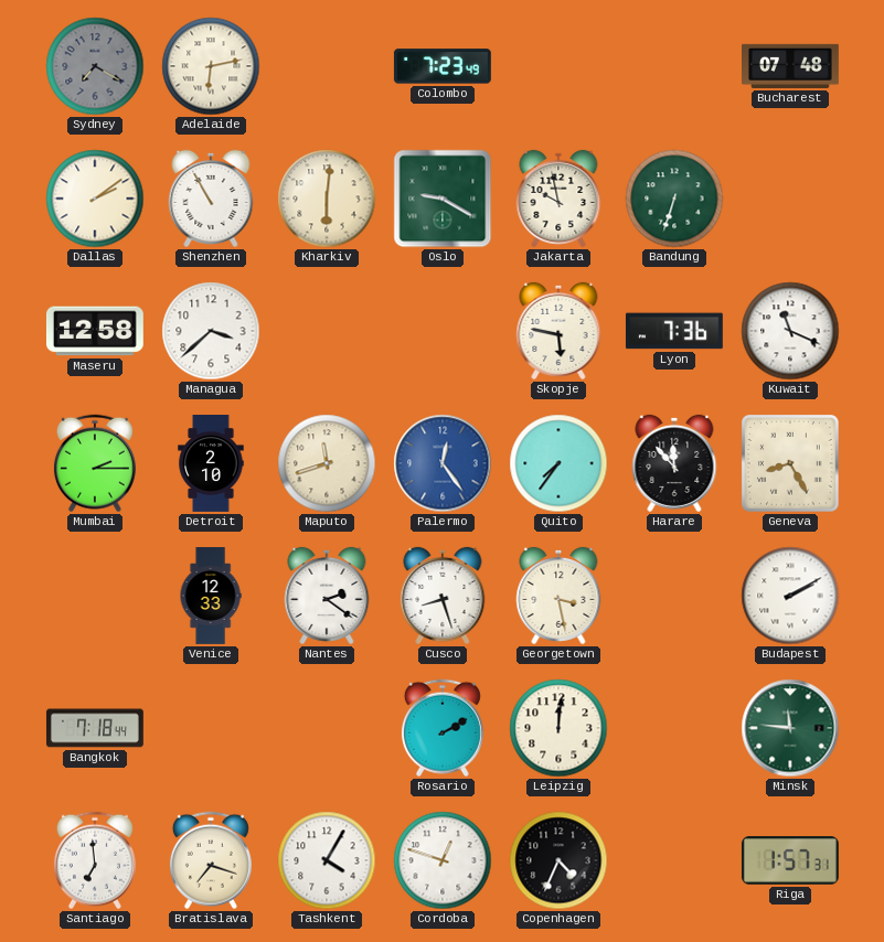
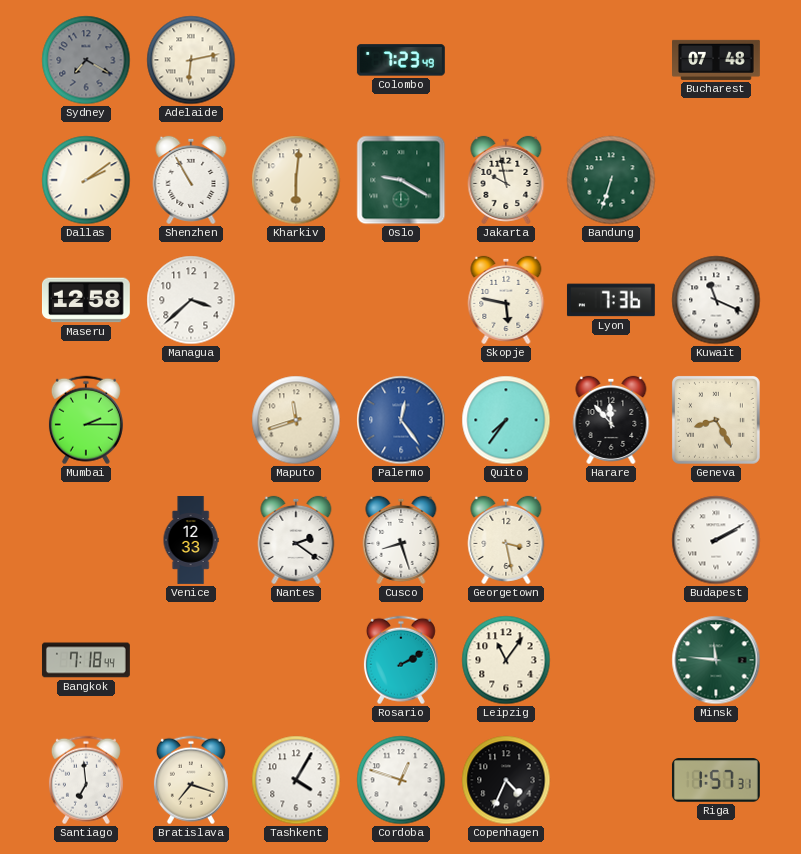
Detroit: 2:10 -> none (211, 464)
Leipzig: 12:01 -> 11:06 (506, 660)
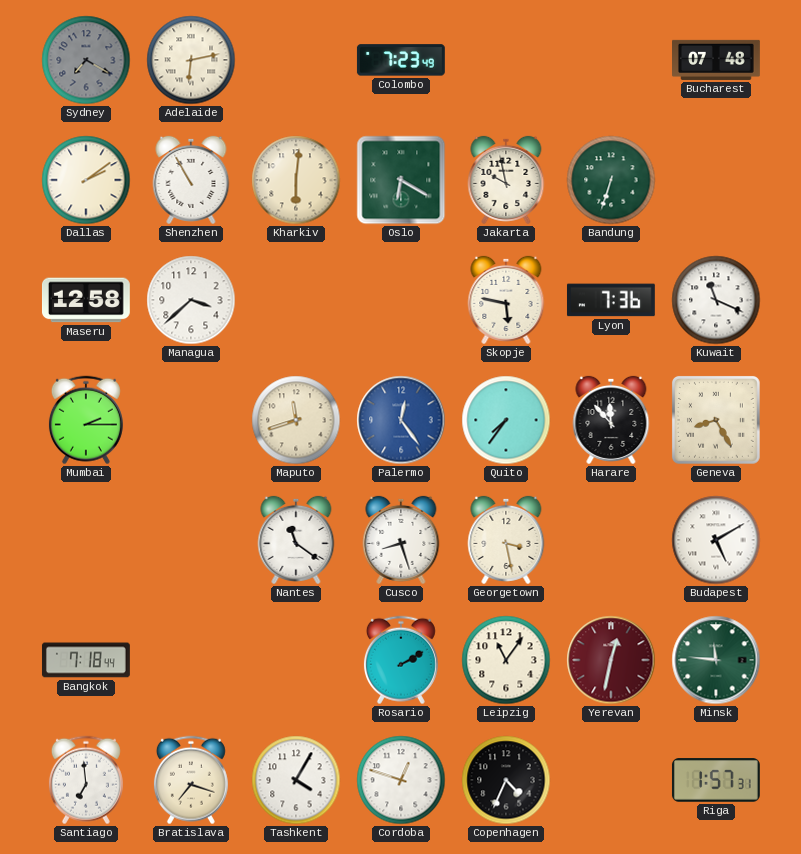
Oslo: 9:20 -> 6:20 (401, 180)
Venice: 12:33 -> none (191, 541)
Nantes: 2:21 -> 11:21 (296, 540)
Budapest: 2:10 -> 5:10 (716, 540)
Yerevan: none -> 12:32 (611, 660)
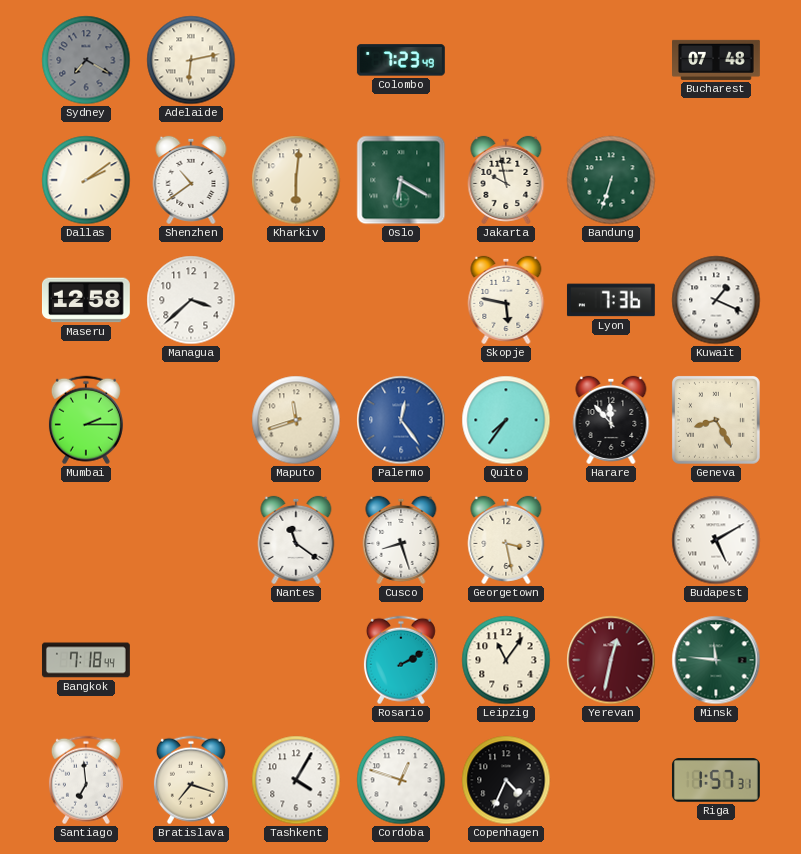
Shenzhen: 10:55 -> 10:39 (191, 180)
Kuwait: 11:19 -> 1:19 (716, 300)
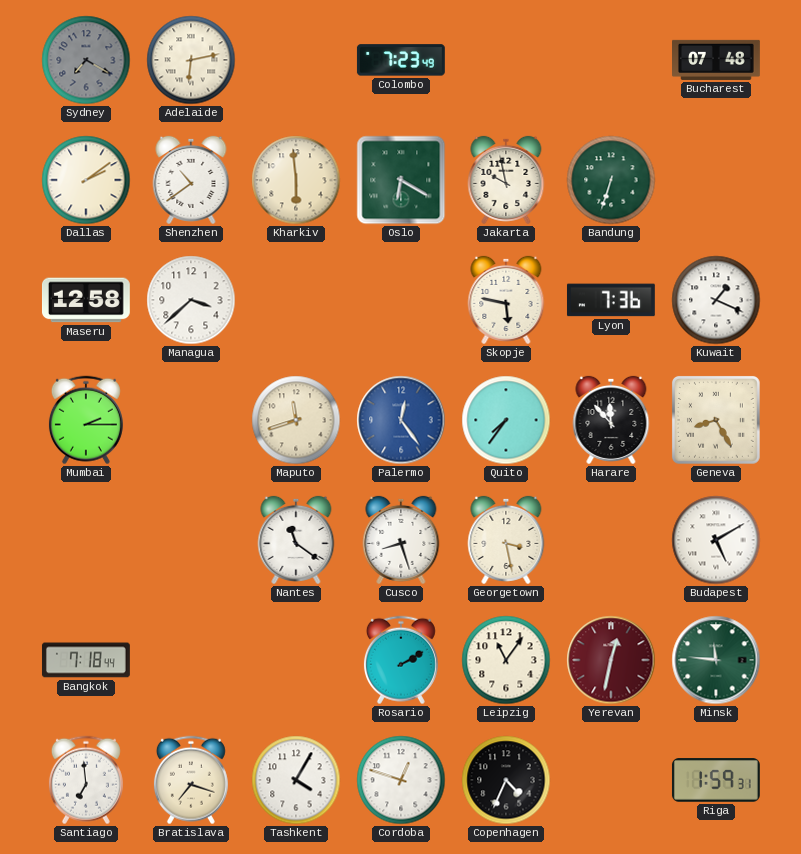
Kharkiv: 6:01 -> 5:59 (296, 180)
Riga: 1:57 -> 1:59 (716, 780)
